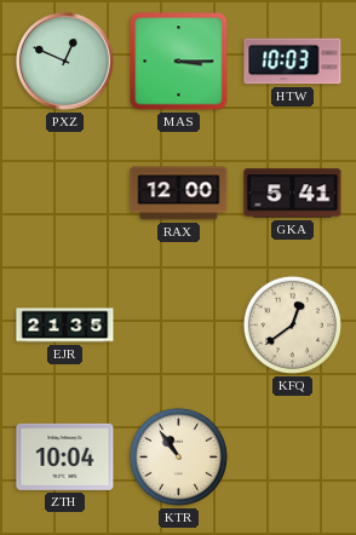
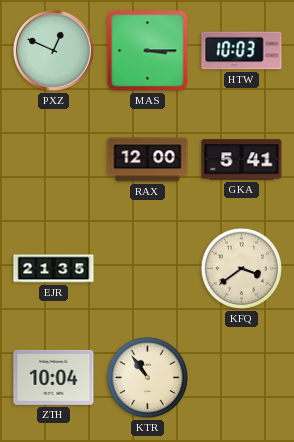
KFQ: 12:39 -> 3:39 (241, 268)
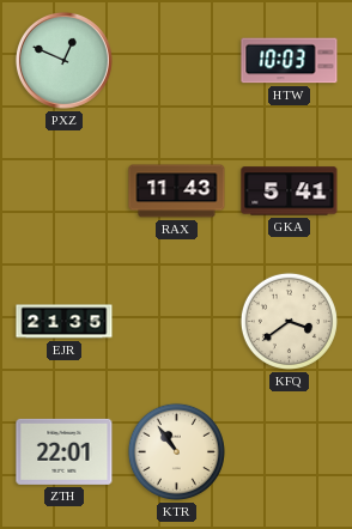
MAS: 3:15 -> none (148, 51)
RAX: 12:00 -> 11:43 (177, 191)
ZTH: 10:04 -> 22:01 (65, 451)
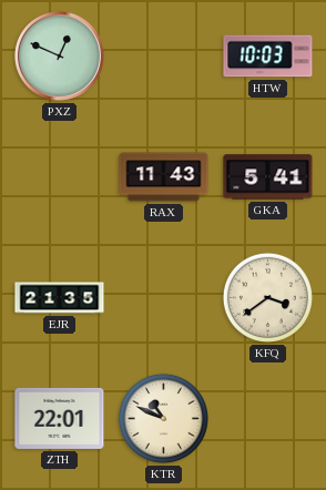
KTR: 10:54 -> 10:49 (163, 418)
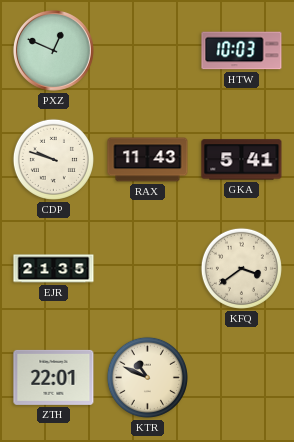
CDP: none -> 9:48 (53, 159)
